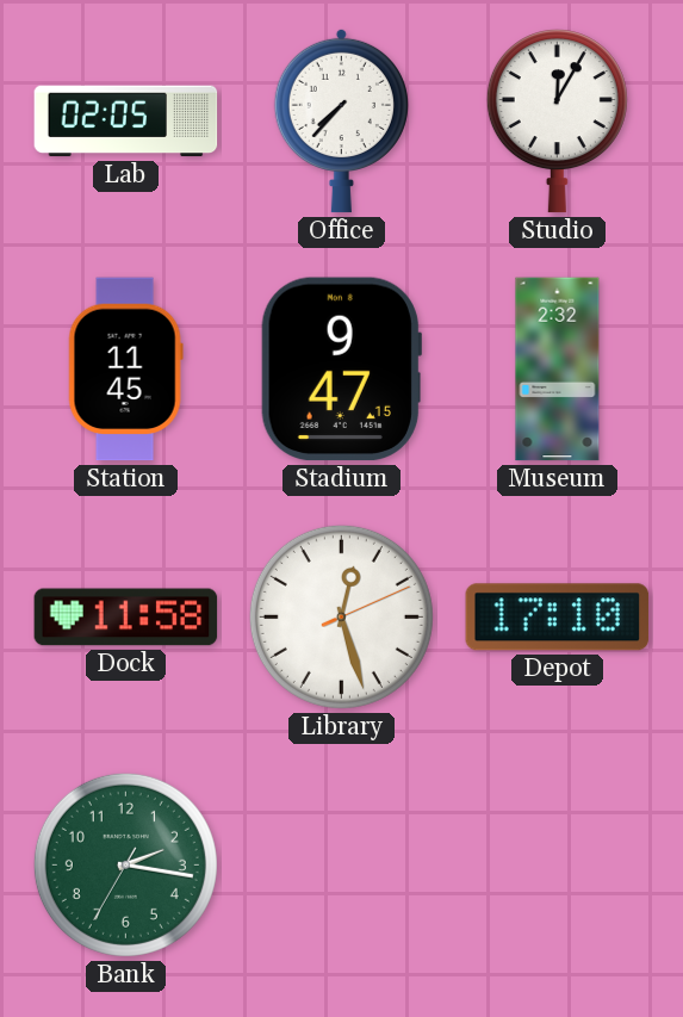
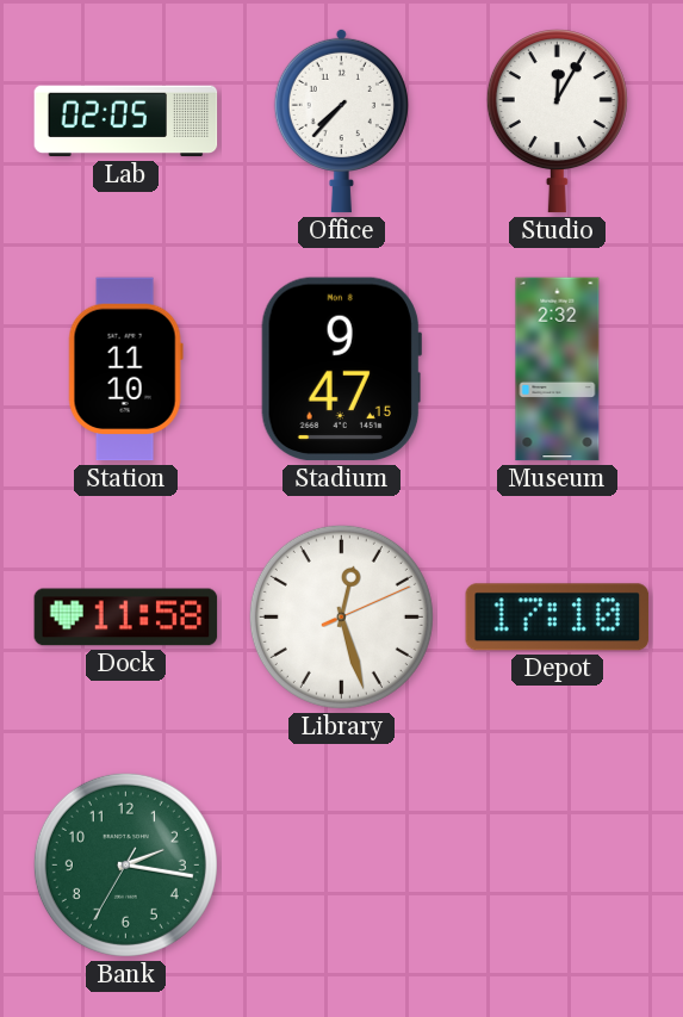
Station: 11:45 -> 11:10 (125, 370)
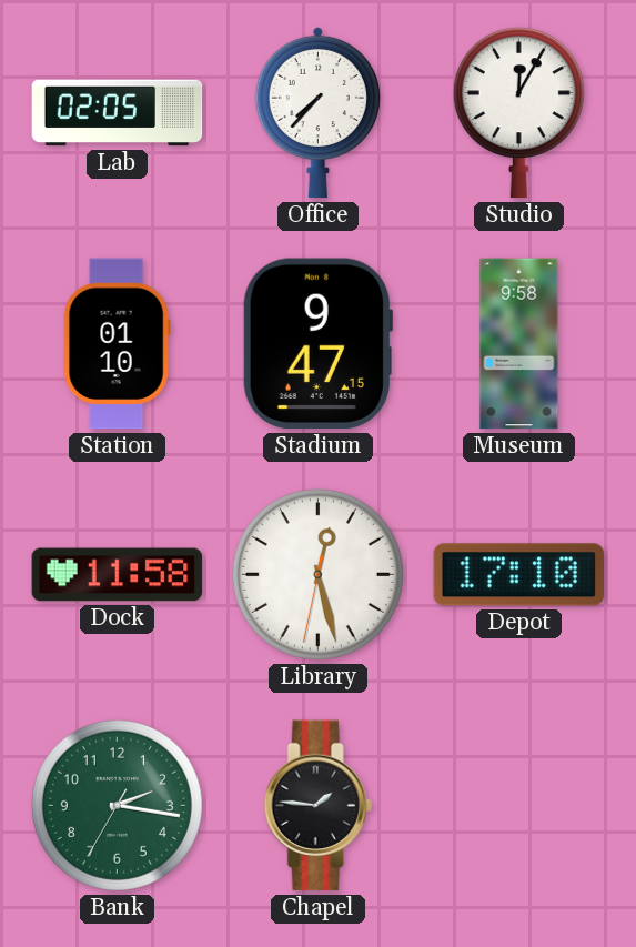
Station: 11:10 -> 01:10 (117, 344)
Museum: 2:32 -> 9:58 (519, 344)
Library: 12:27:11 -> 12:27:32 (317, 574)
Chapel: none -> 1:46 (317, 806)
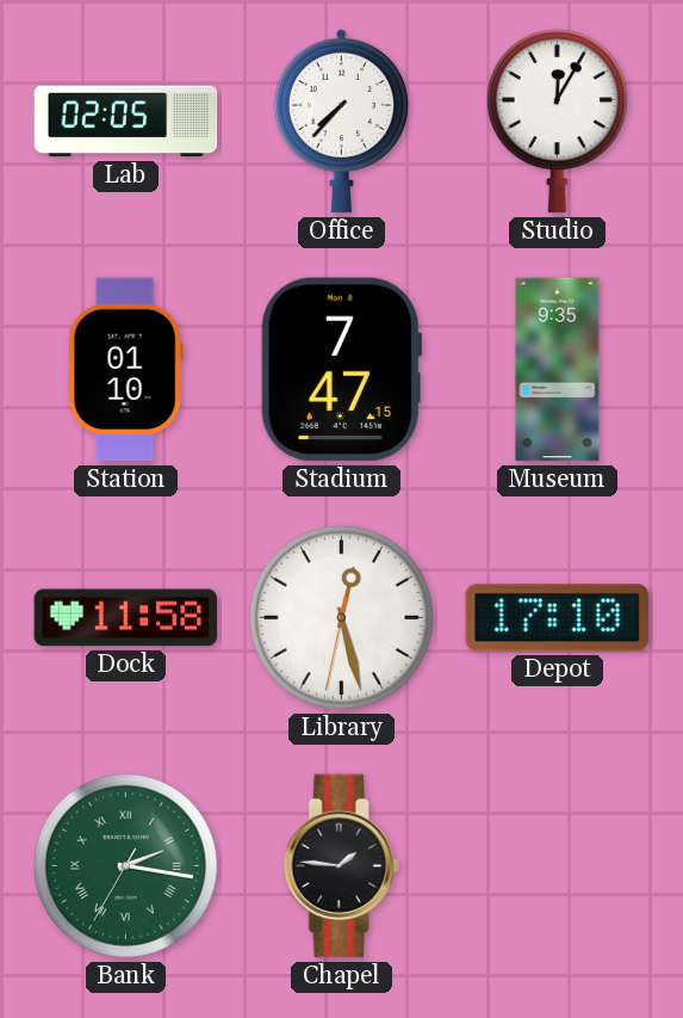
Stadium: 9:47 -> 7:47 (341, 370)
Museum: 9:58 -> 9:35 (558, 370)
Bank numerals: Arabic -> Roman (125, 865)
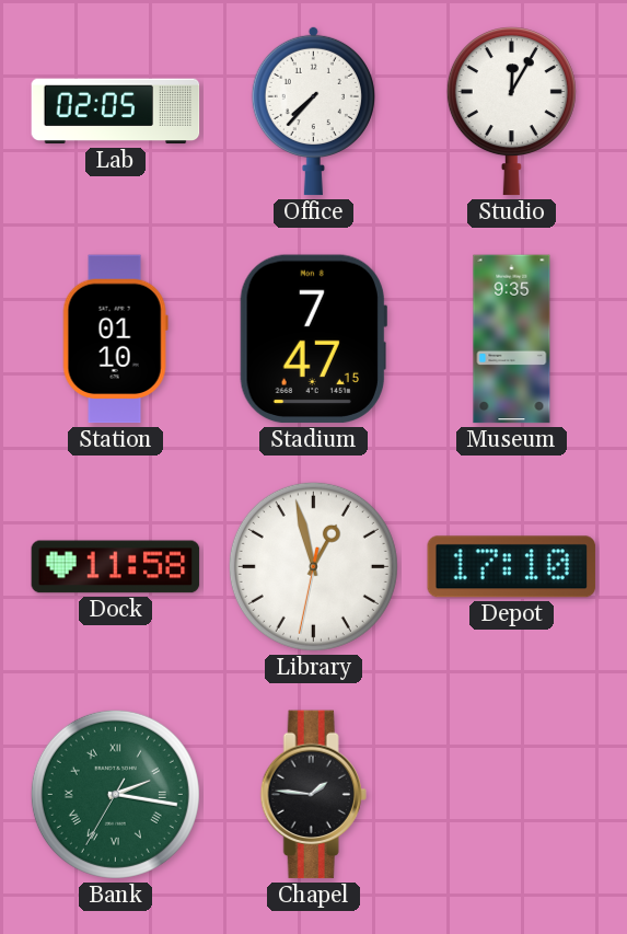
Library: 12:27 -> 12:57 (313, 566)
